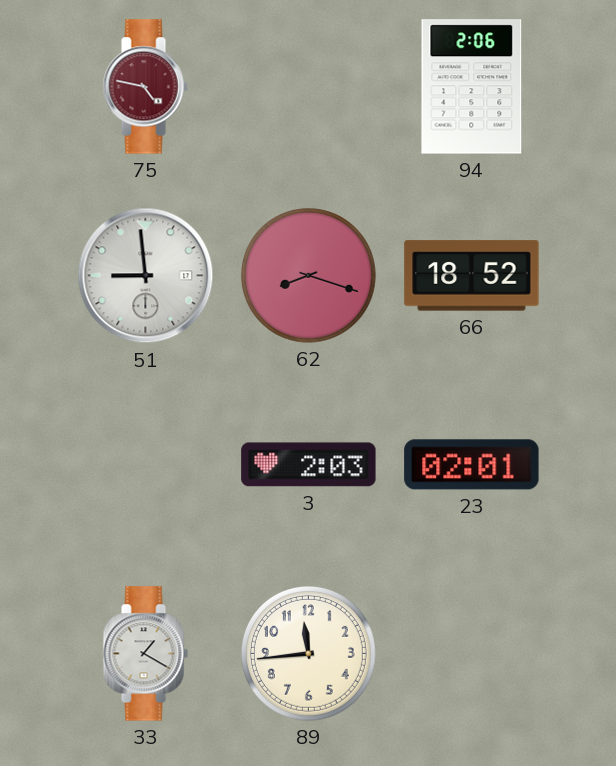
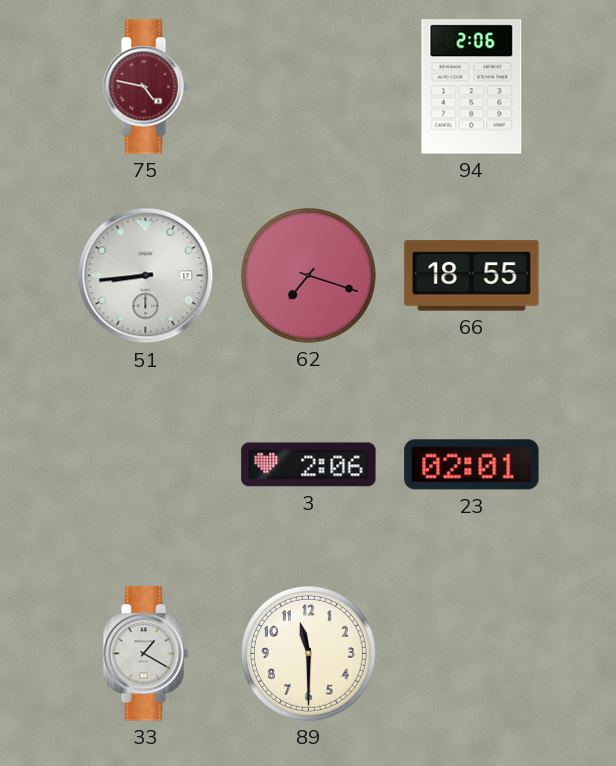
51: 8:59 -> 8:44 (146, 276)
62: 8:18 -> 7:18 (308, 275)
66: 18:52 -> 18:55 (472, 276)
3: 2:03 -> 2:06 (309, 465)
89: 11:44 -> 11:30 (308, 653)
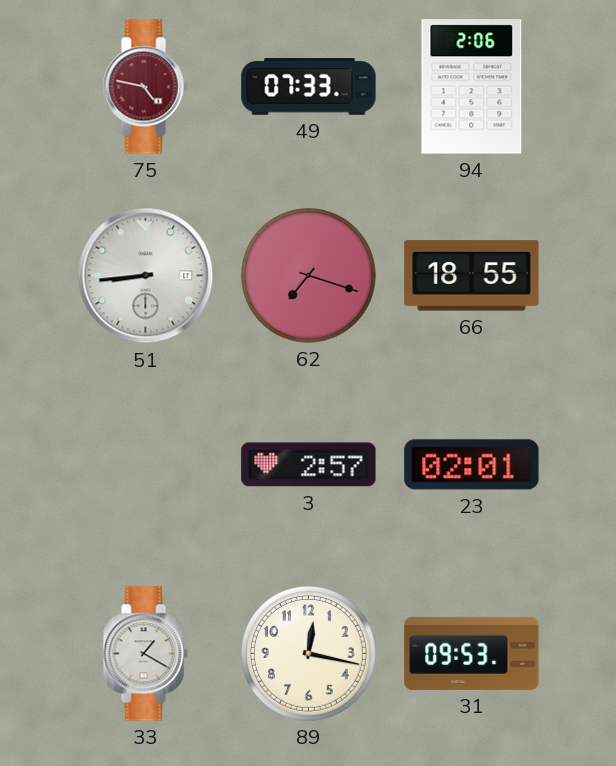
49: none -> 07:33 (309, 87)
3: 2:06 -> 2:57 (309, 465)
89: 11:30 -> 12:17 (308, 653)
31: none -> 09:53 (472, 653)
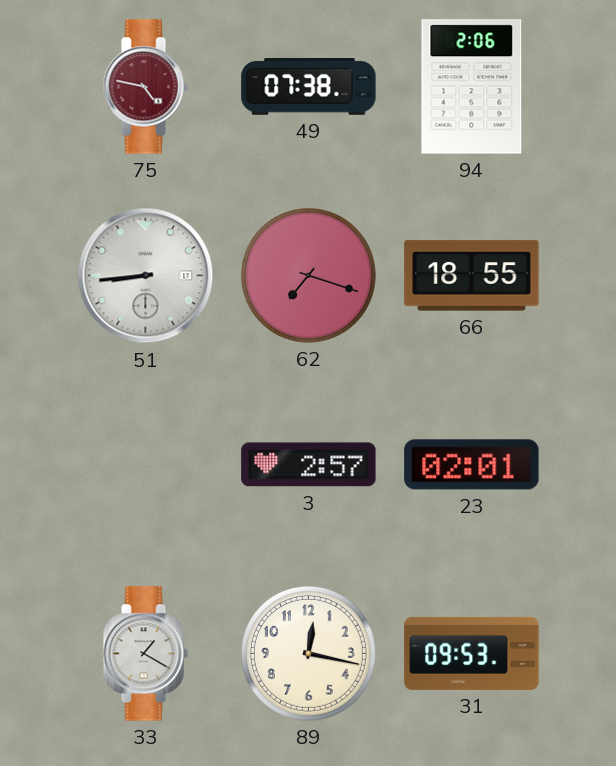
49: 07:33 -> 07:38 (309, 87)
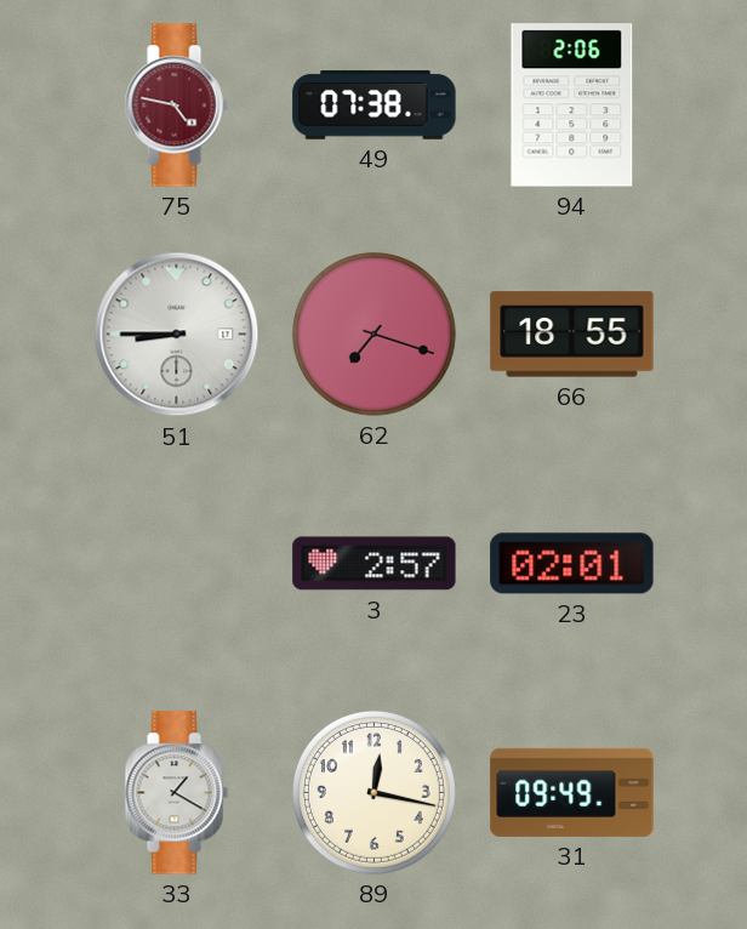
51: 8:44 -> 8:45 (177, 335)
31: 09:53 -> 09:49 (572, 792)
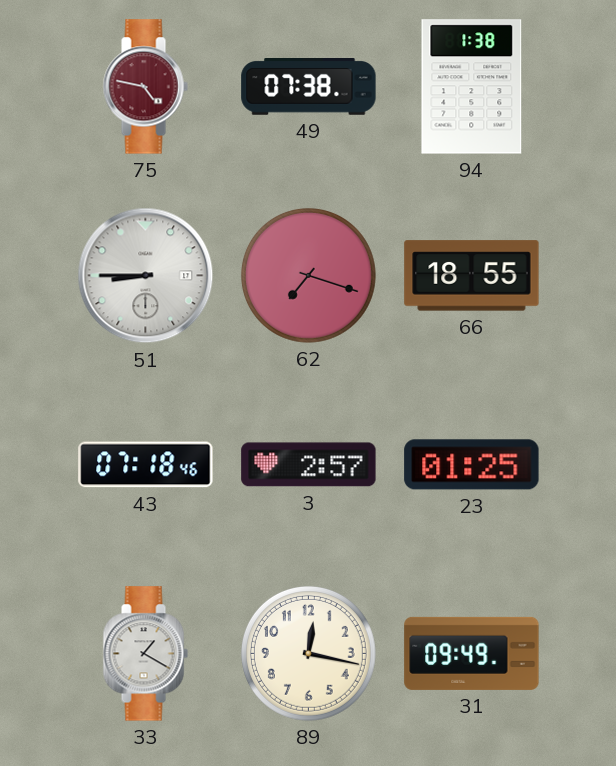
94: 2:06 -> 1:38 (472, 87)
43: none -> 07:18 (146, 465)
23: 02:01 -> 01:25 (472, 465)
